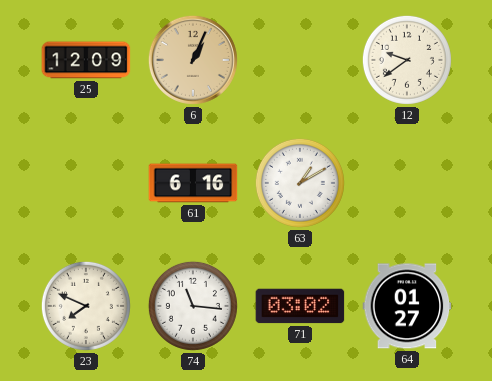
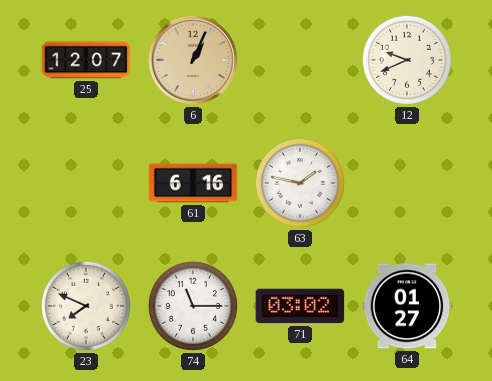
25: 12:09 -> 12:07 (86, 60)
12: 9:39 -> 9:41 (407, 60)
63: 1:10 -> 1:47 (300, 183)
74: 11:16 -> 11:15 (193, 306)
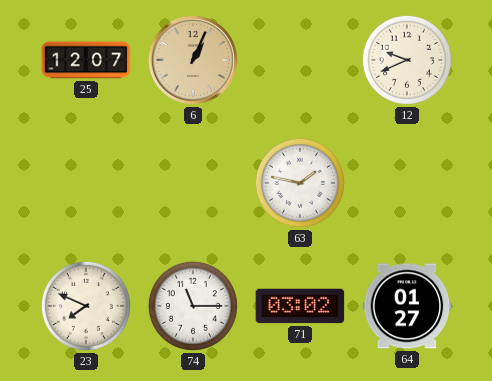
61: 6:16 -> none (193, 183)
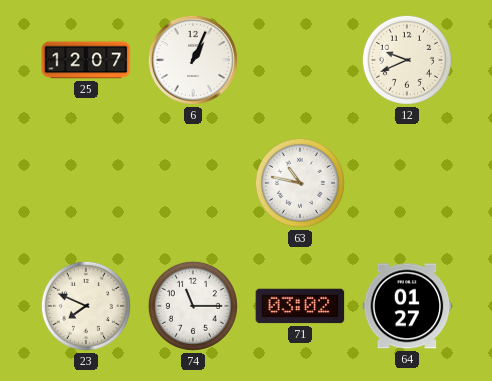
6 dial: champagne -> white (193, 60)
63: 1:47 -> 10:47 (300, 183)
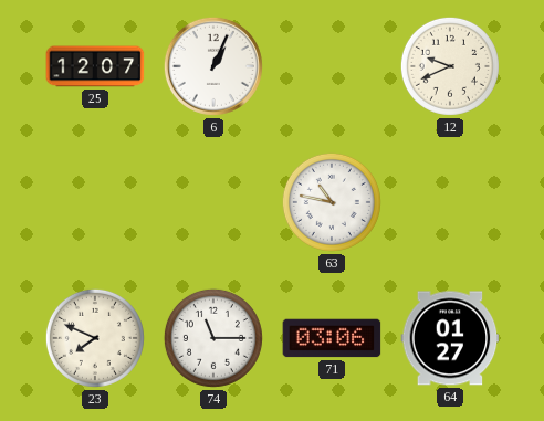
71: 03:02 -> 03:06 (332, 338)
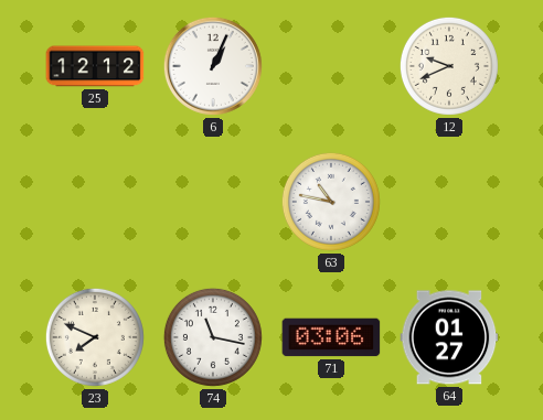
25: 12:07 -> 12:12 (95, 66)
74: 11:15 -> 11:17 (213, 337)
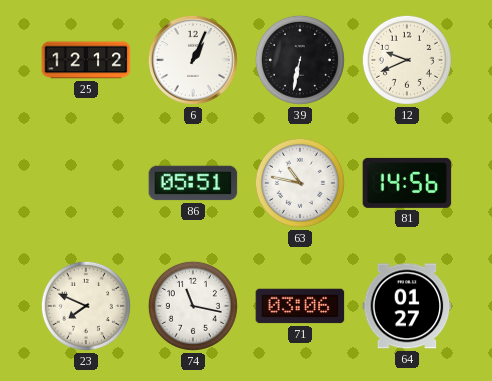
39: none -> 6:32 (300, 60)
86: none -> 05:51 (193, 183)
81: none -> 14:56 (407, 183)
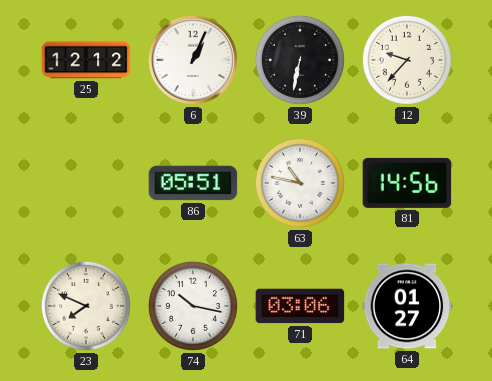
12: 9:41 -> 9:37 (407, 60)
74: 11:17 -> 10:17 (193, 306)
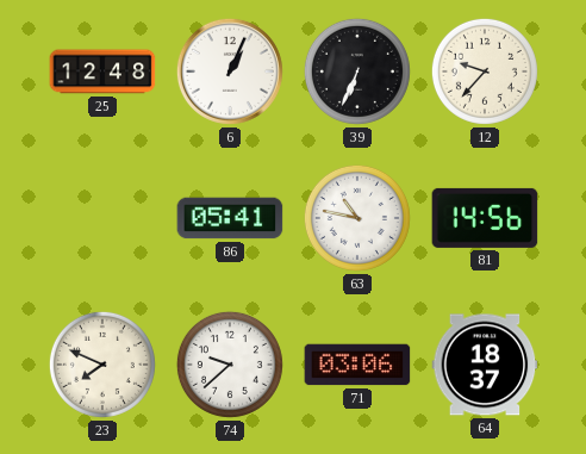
25: 12:12 -> 12:48 (102, 71)
39: 6:32 -> 6:34 (357, 71)
86: 05:51 -> 05:41 (230, 218)
74: 10:17 -> 9:38 (230, 365)
64: 01:27 -> 18:37 (485, 365)
